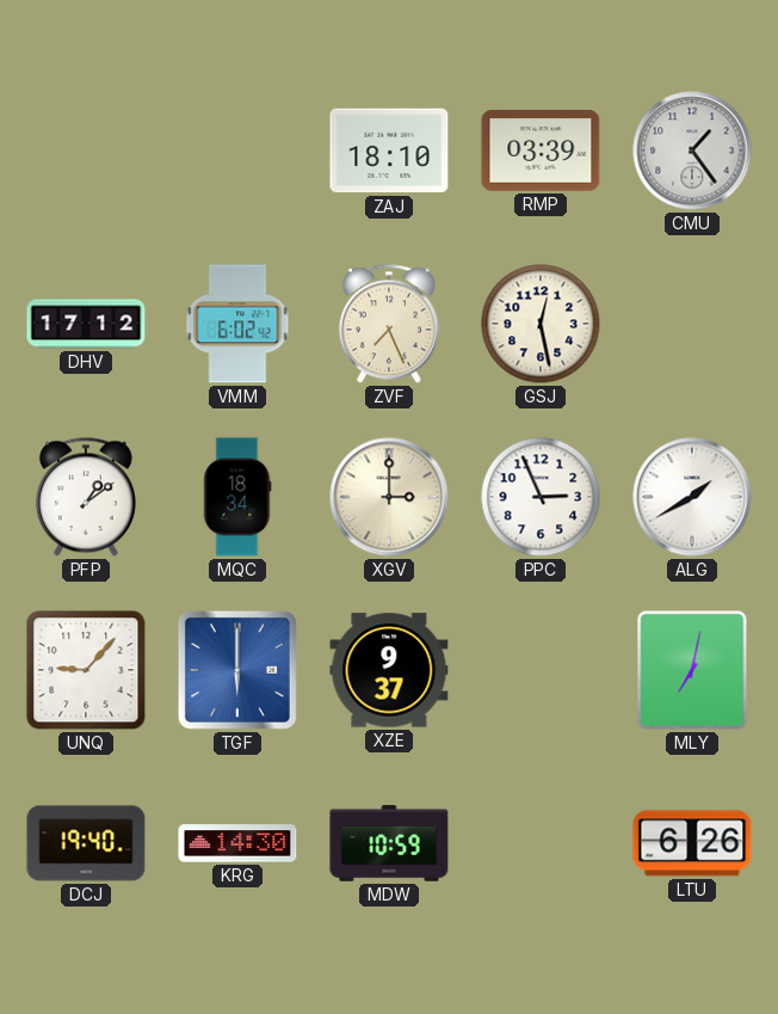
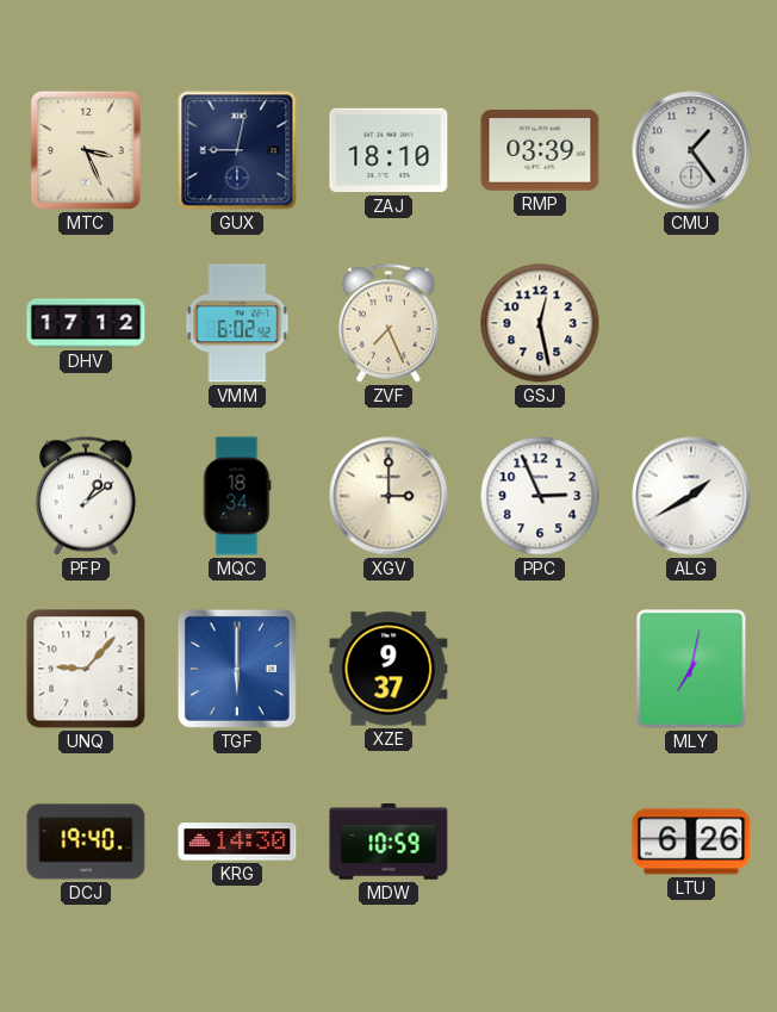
MTC: none -> 3:26 (86, 150)
GUX: none -> 9:02 (237, 150)
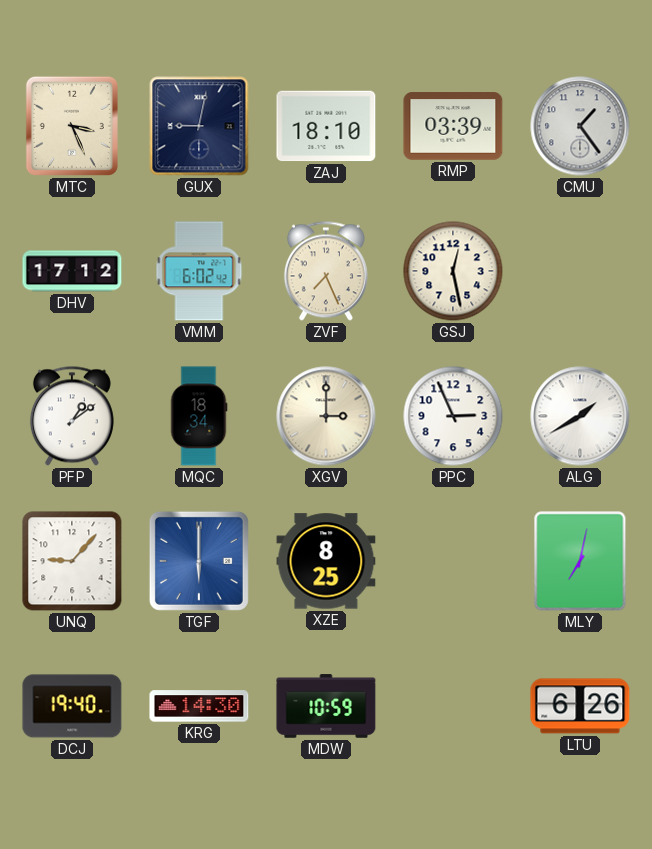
XZE: 9:37 -> 8:25 (326, 561)
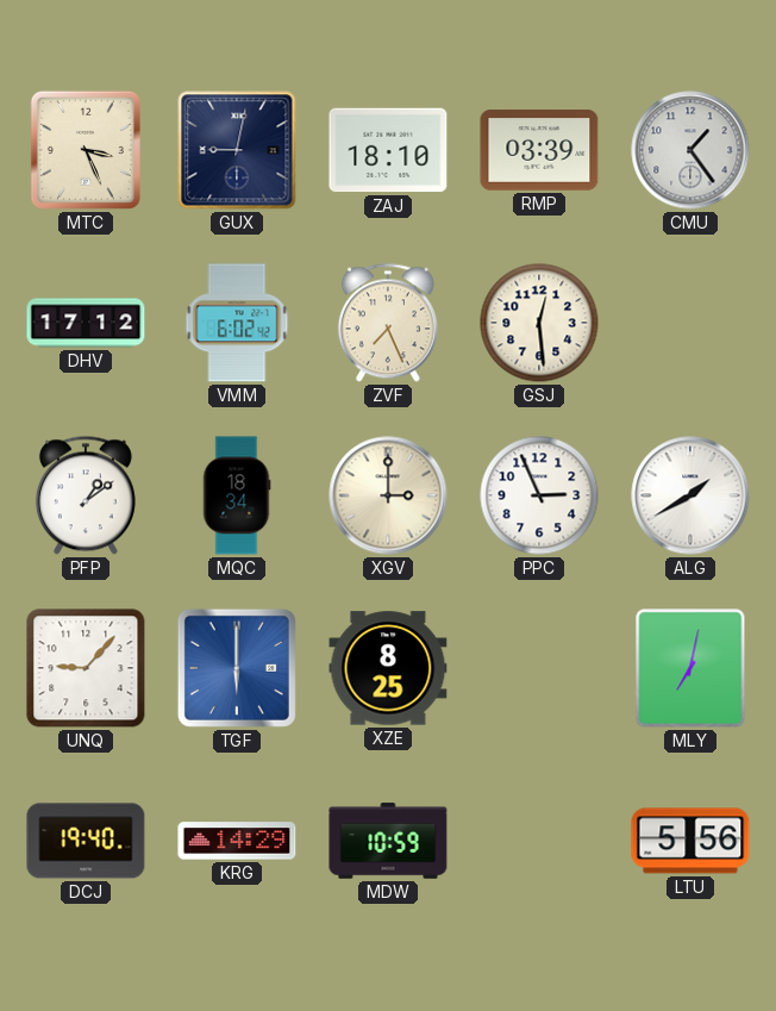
GSJ: 12:28 -> 12:29 (539, 323)
KRG: 14:30 -> 14:29 (237, 841)
LTU: 6:26 -> 5:56 (690, 841)
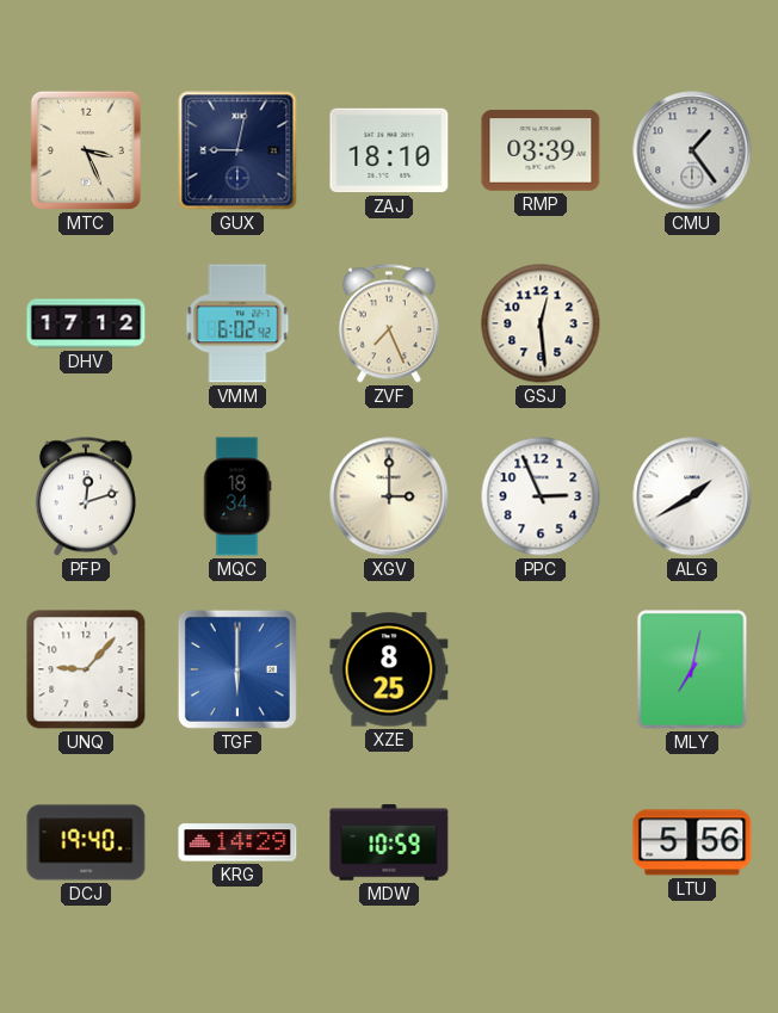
PFP: 1:09 -> 12:12 (86, 496)
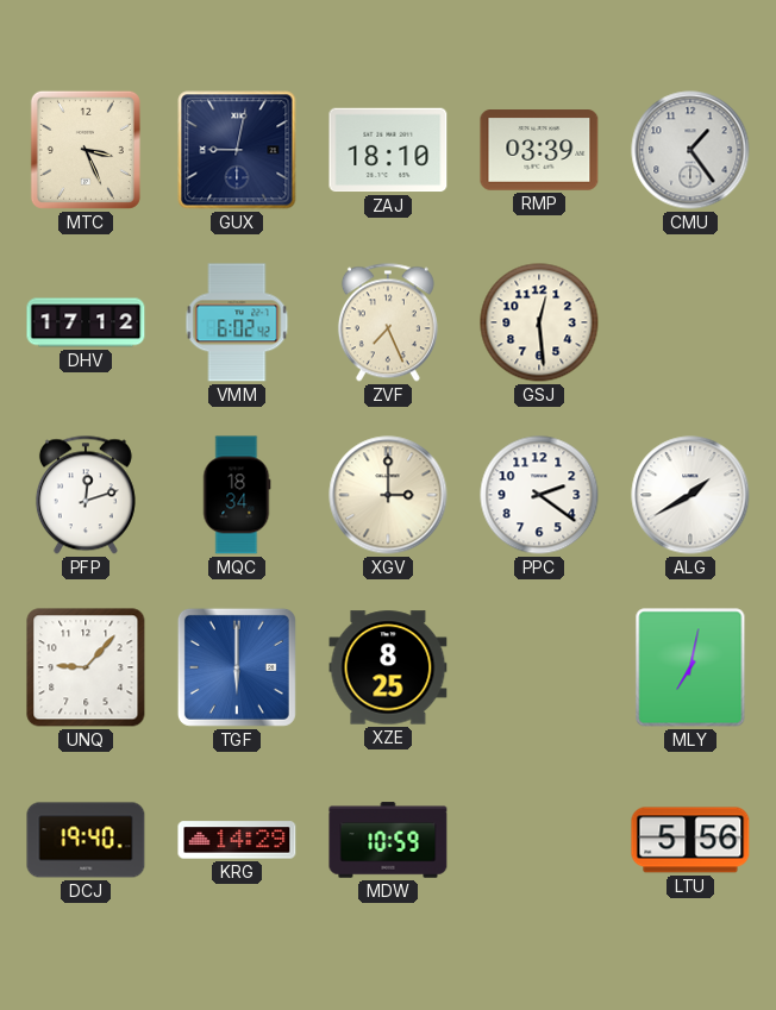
PPC: 2:56 -> 2:21 (539, 495)
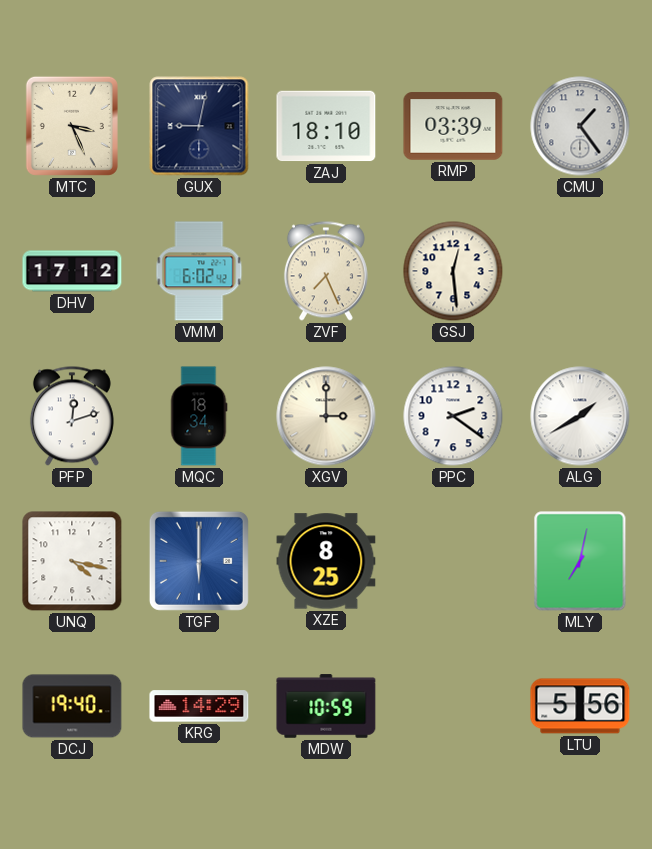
UNQ: 9:07 -> 4:17 (72, 561)
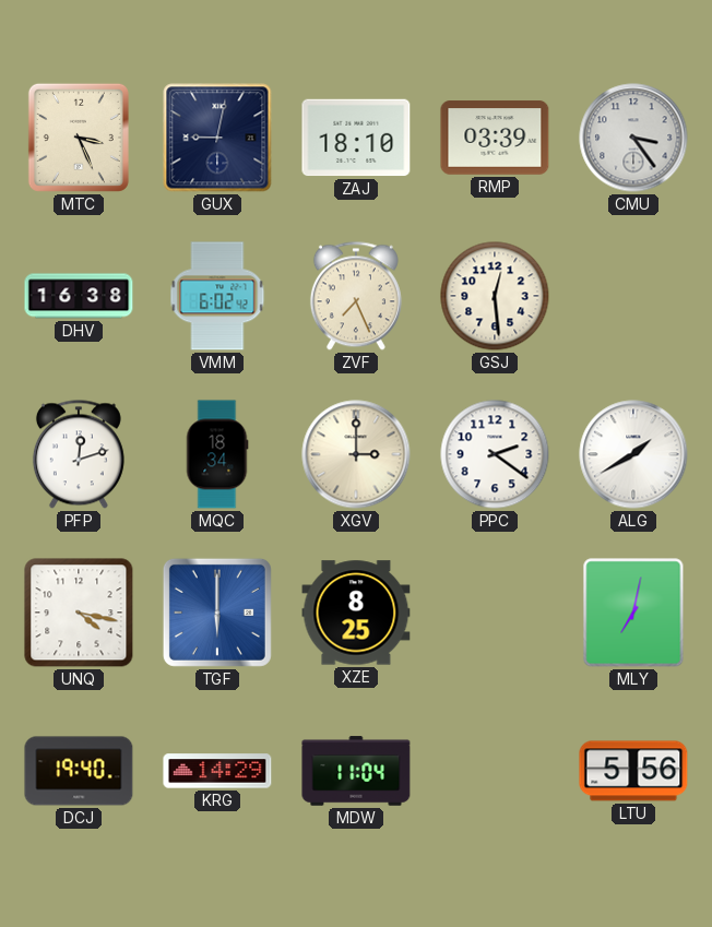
CMU: 1:24 -> 3:24 (633, 138)
DHV: 17:12 -> 16:38 (79, 296)
MDW: 10:59 -> 11:04 (356, 771)
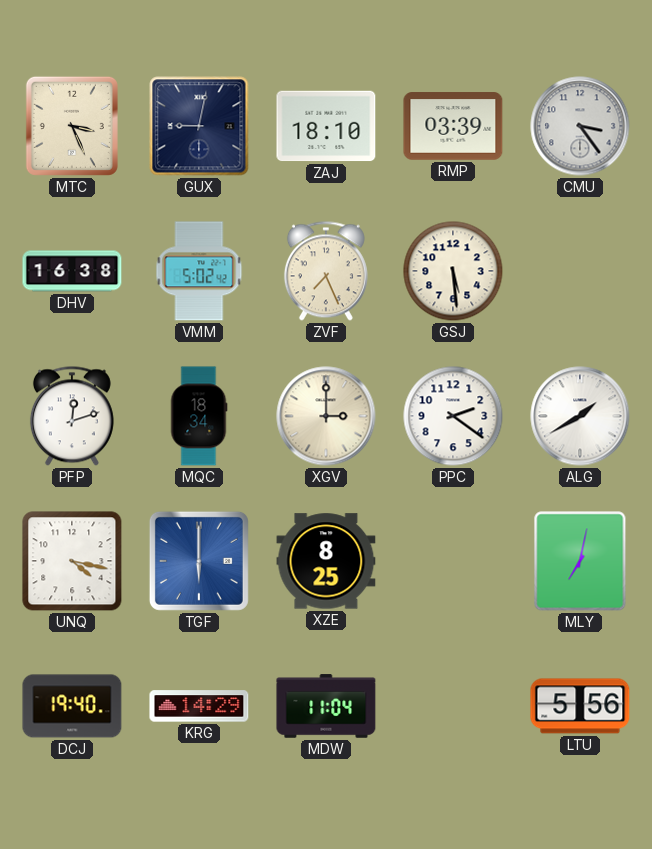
VMM: 6:02 -> 5:02 (199, 271)
GSJ: 12:29 -> 5:29 (453, 271)
